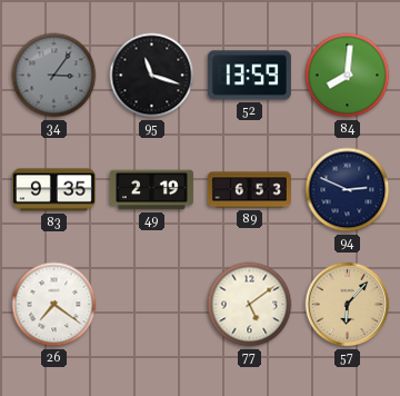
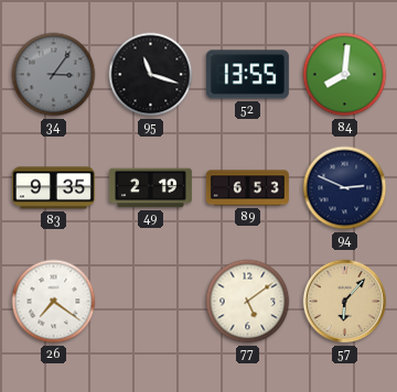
52: 13:59 -> 13:55 (247, 75)
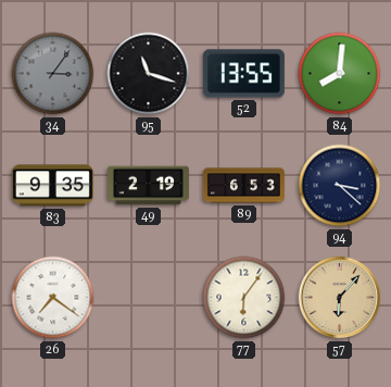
94: 2:49 -> 3:22 (340, 186)
77: 5:09 -> 6:06 (244, 298)
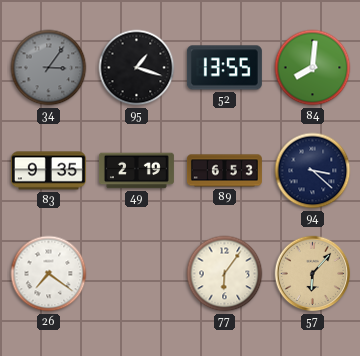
95: 11:18 -> 1:18 (137, 68)
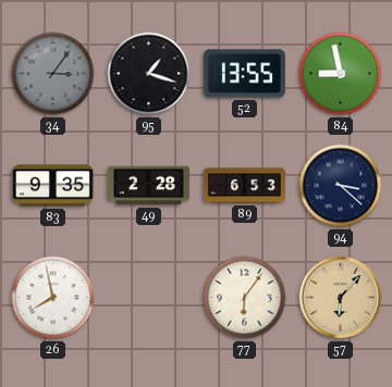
84: 8:01 -> 8:58 (341, 74)
49: 2:19 -> 2:28 (148, 186)
26: 7:21 -> 7:58 (53, 298)
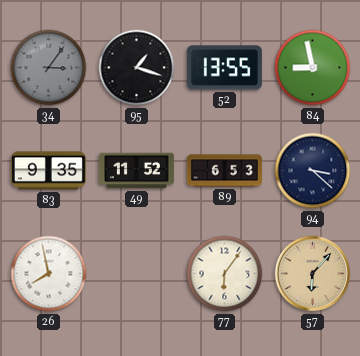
49: 2:28 -> 11:52 (136, 171)
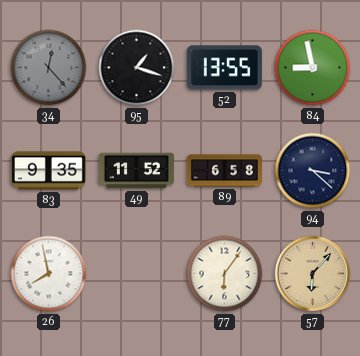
34: 3:06 -> 12:23 (49, 68)
89: 6:53 -> 6:58 (224, 171)
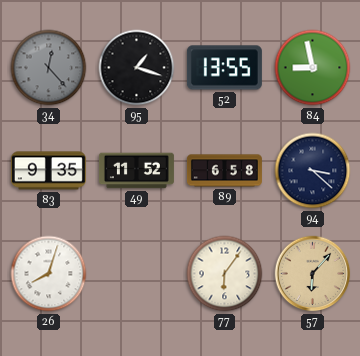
26: 7:58 -> 8:03 (49, 274)
